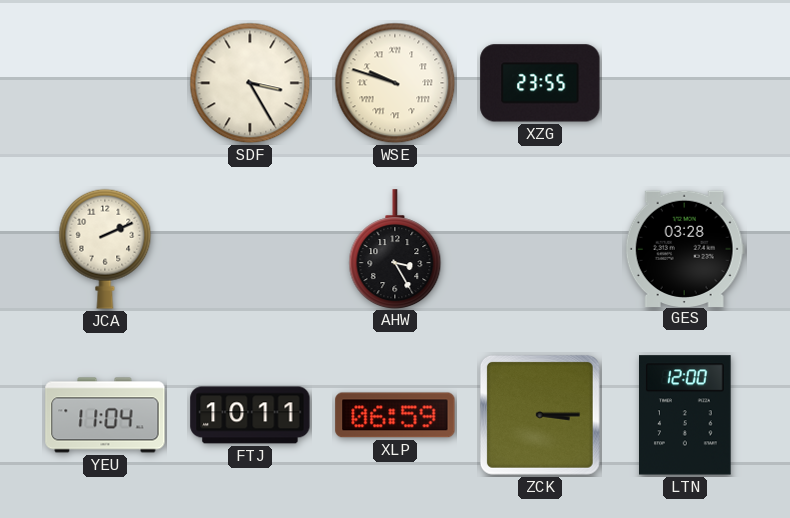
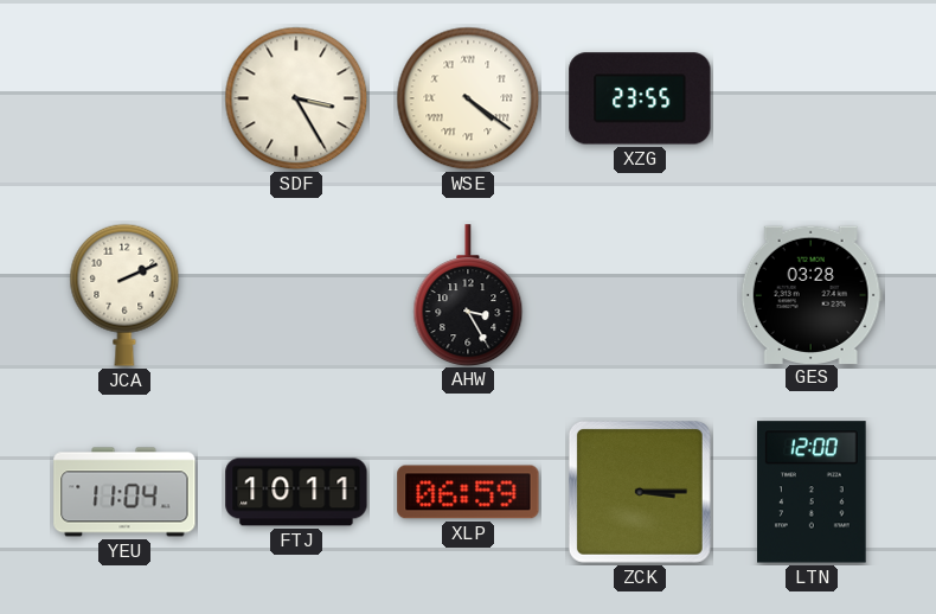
WSE: 9:48 -> 4:21 (468, 98)
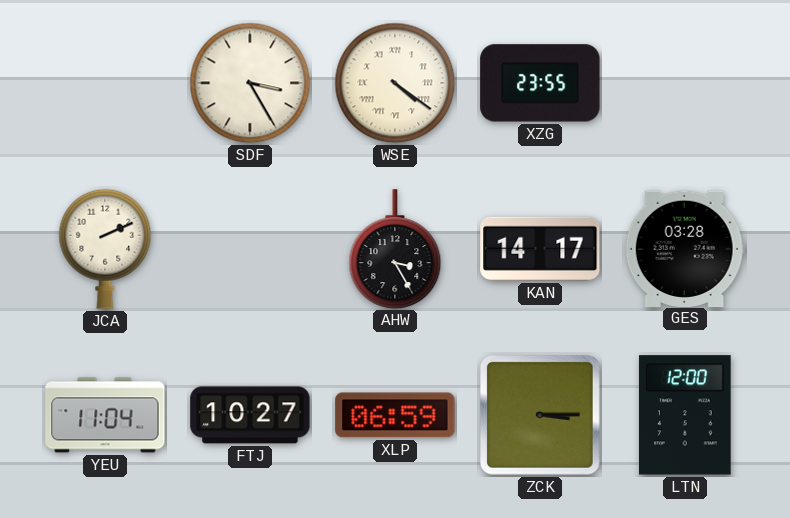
KAN: none -> 14:17 (540, 249)
FTJ: 10:11 -> 10:27 (250, 415)
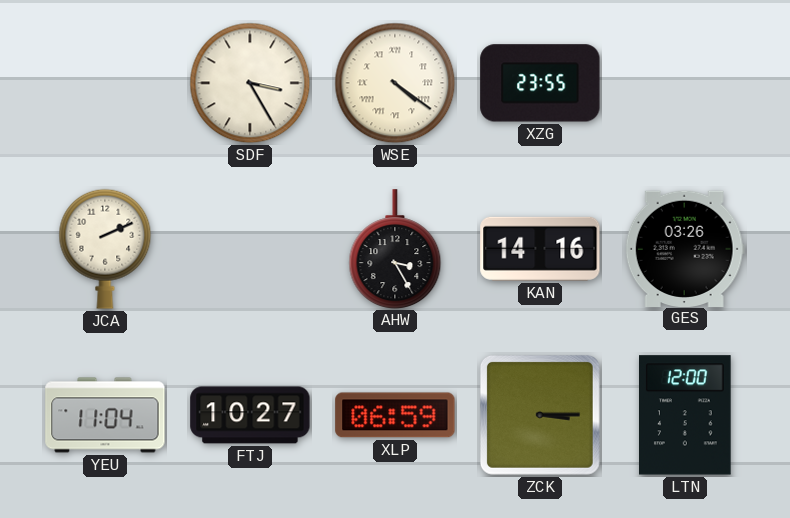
KAN: 14:17 -> 14:16 (540, 249)
GES: 03:28 -> 03:26 (685, 248)
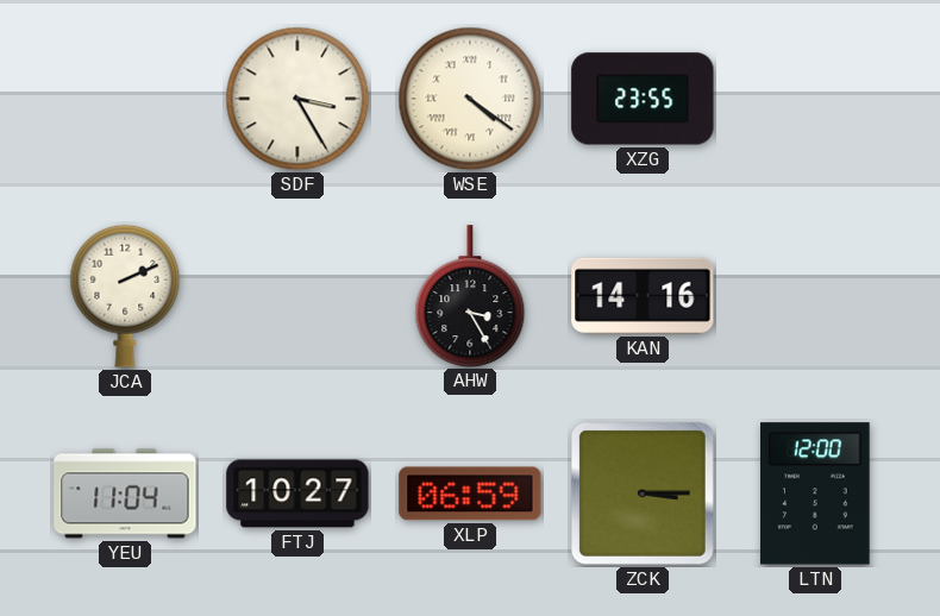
GES: 03:26 -> none (685, 248)
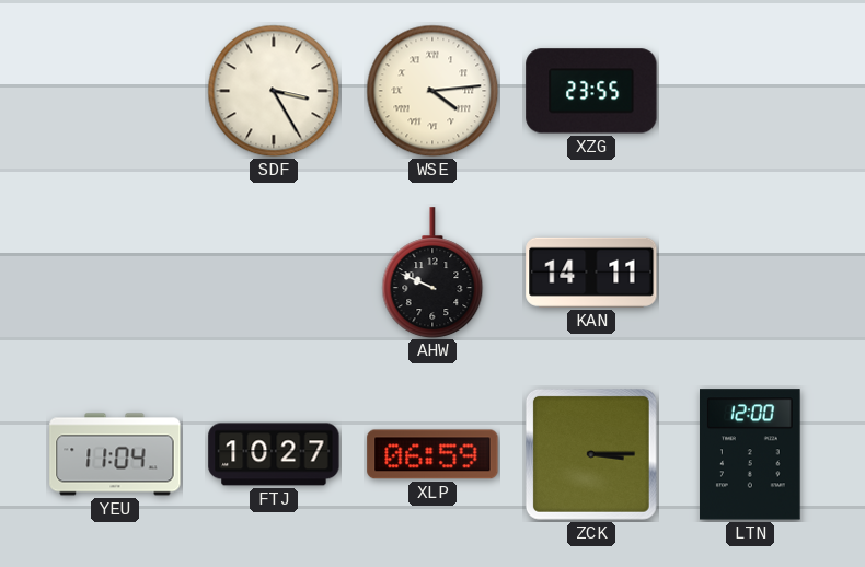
WSE: 4:21 -> 4:14 (432, 91)
JCA: 2:11 -> none (125, 296)
AHW: 3:25 -> 9:49 (432, 273)
KAN: 14:16 -> 14:11 (591, 273)
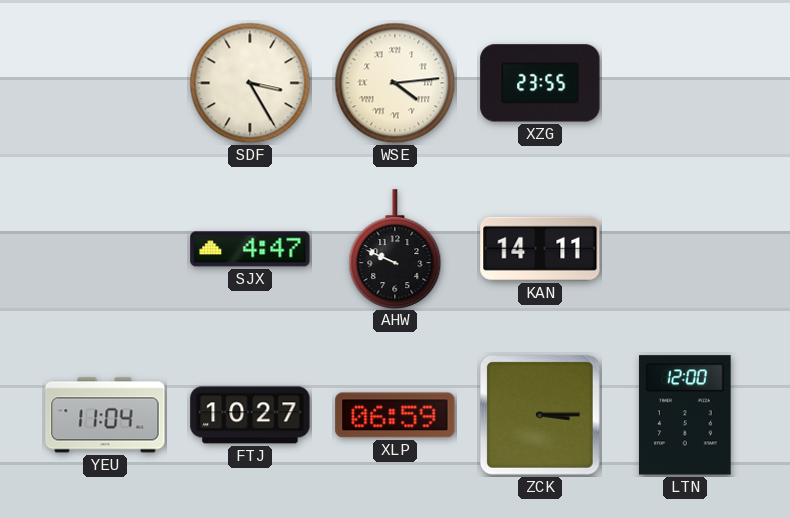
SJX: none -> 4:47 (250, 249)
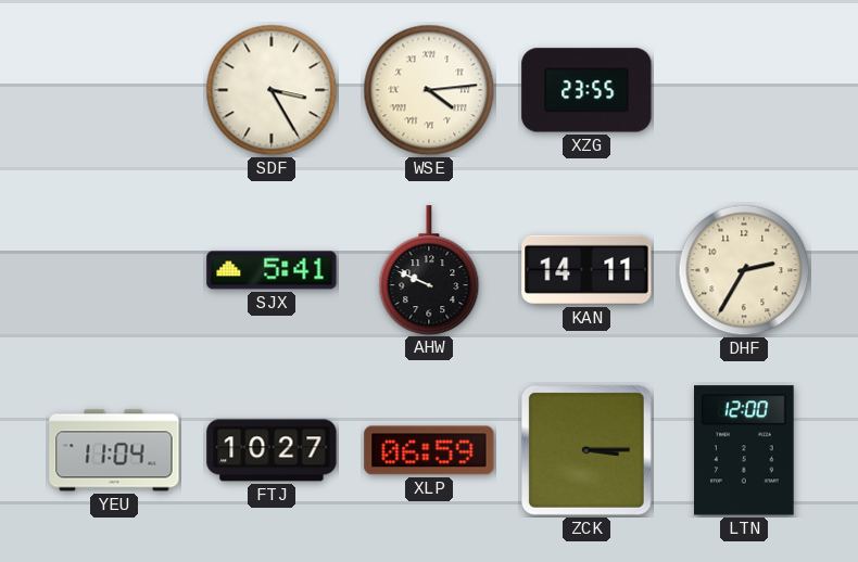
SJX: 4:47 -> 5:41 (272, 270)
DHF: none -> 2:35 (744, 270)
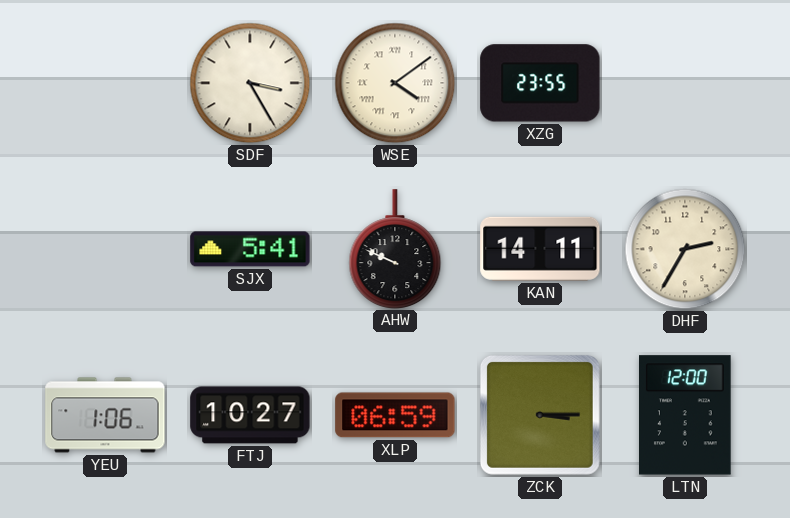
WSE: 4:14 -> 4:09 (395, 83)
YEU: 11:04 -> 1:06 (105, 415)
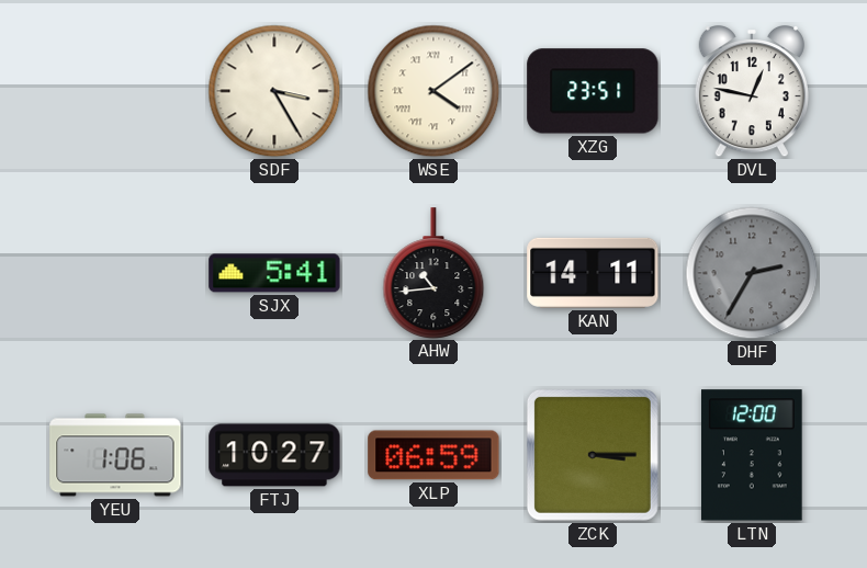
XZG: 23:55 -> 23:51 (593, 91)
DVL: none -> 12:47 (752, 92)
AHW: 9:49 -> 10:44 (434, 273)
DHF dial: cream -> grey (752, 273)
